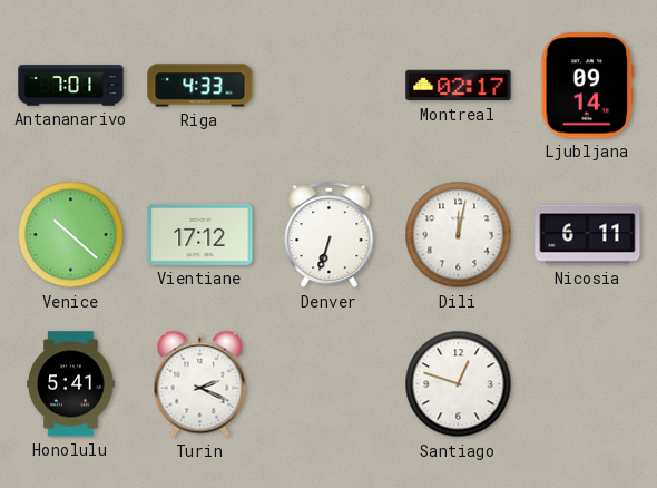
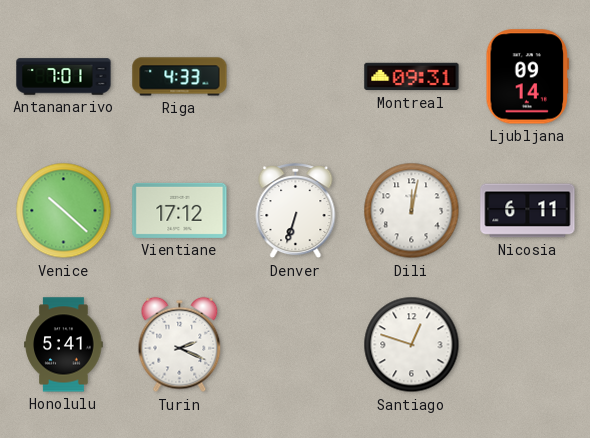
Montreal: 02:17 -> 09:31 (412, 77)
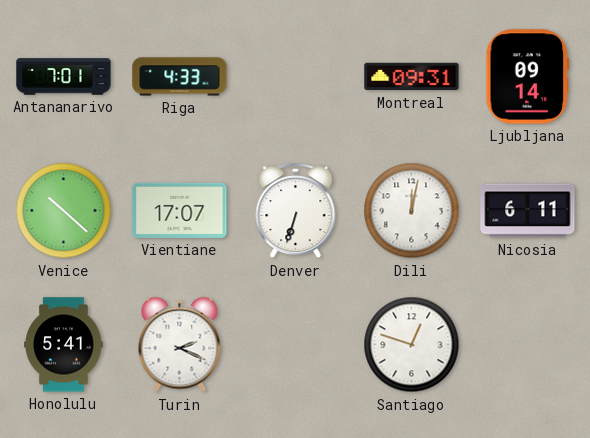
Vientiane: 17:12 -> 17:07 (180, 210)
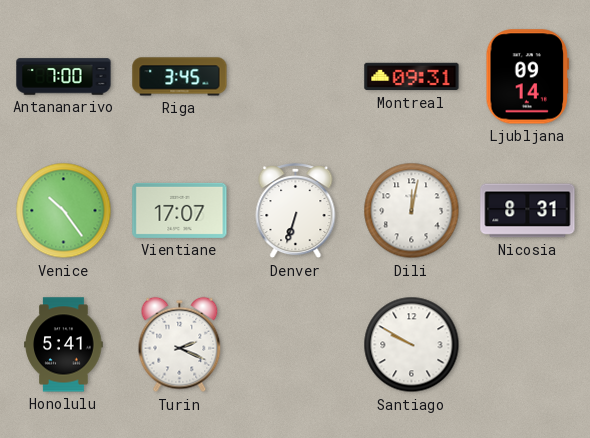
Antananarivo: 7:01 -> 7:00 (64, 77)
Riga: 4:33 -> 3:45 (180, 77)
Venice: 10:22 -> 10:24 (64, 211)
Nicosia: 6:11 -> 8:31 (528, 211)
Santiago: 12:48 -> 9:50 (412, 345)
